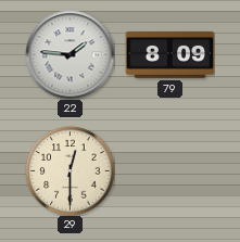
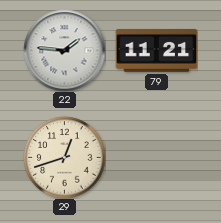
79: 8:09 -> 11:21 (156, 50)
29: 12:30 -> 12:42 (64, 157)
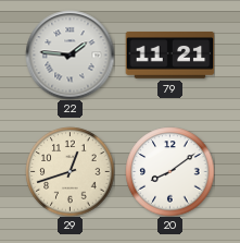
20: none -> 8:09 (169, 171)
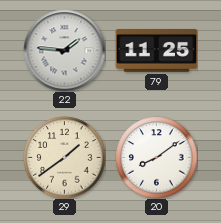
79: 11:21 -> 11:25 (156, 50)
29: 12:42 -> 1:39 (64, 157)
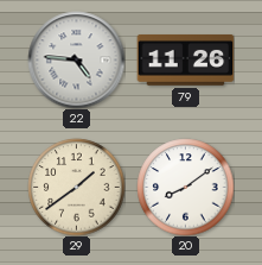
22: 1:46 -> 4:46 (76, 59)
79: 11:25 -> 11:26 (185, 59)
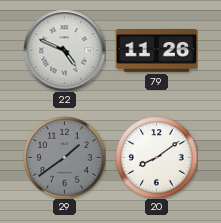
22: 4:46 -> 4:49 (64, 50)
29 dial: cream -> grey (64, 157)
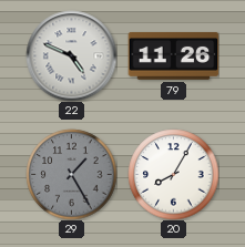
29: 1:39 -> 1:25 (71, 174)
20: 8:09 -> 8:05 (173, 174)
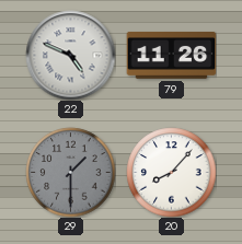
29: 1:25 -> 1:30 (70, 172)
20: 8:05 -> 8:07 (171, 172)
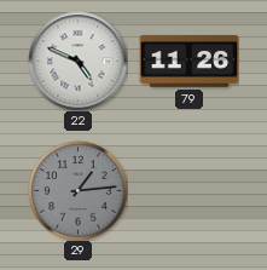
29: 1:30 -> 1:14 (77, 190)
20: 8:07 -> none (171, 172)
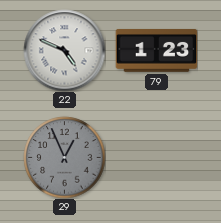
79: 11:26 -> 1:23 (156, 50)
29: 1:14 -> 12:56 (64, 157)
